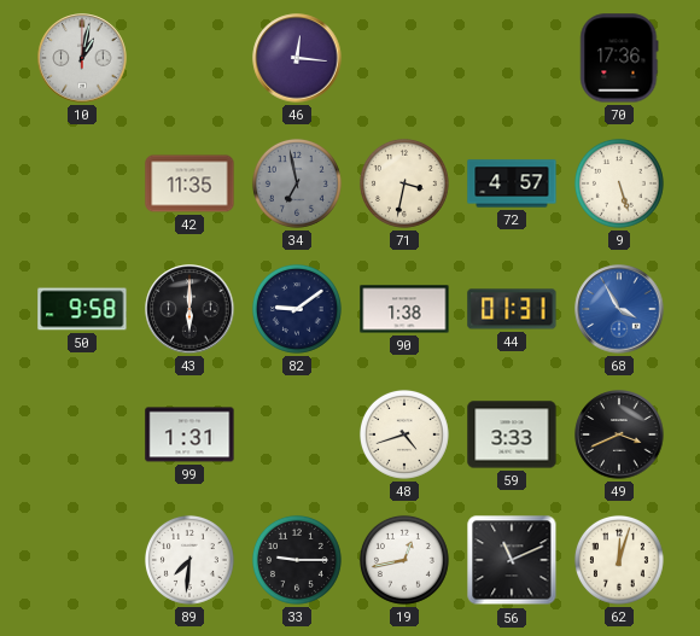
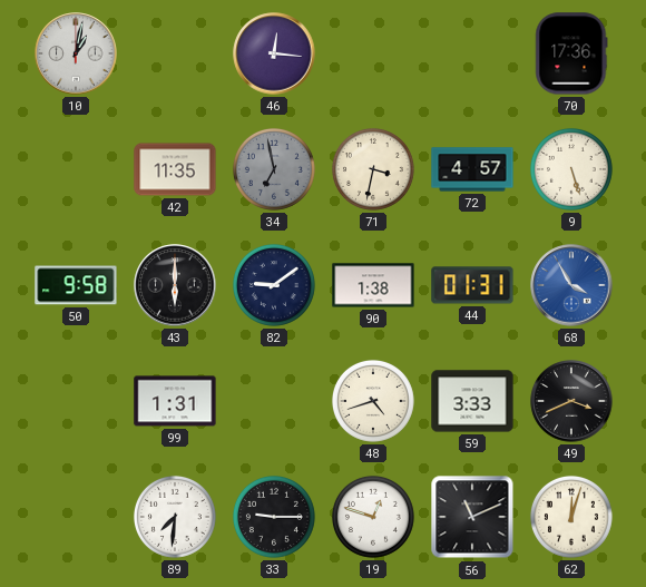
19: 12:43 -> 12:48 (373, 517)
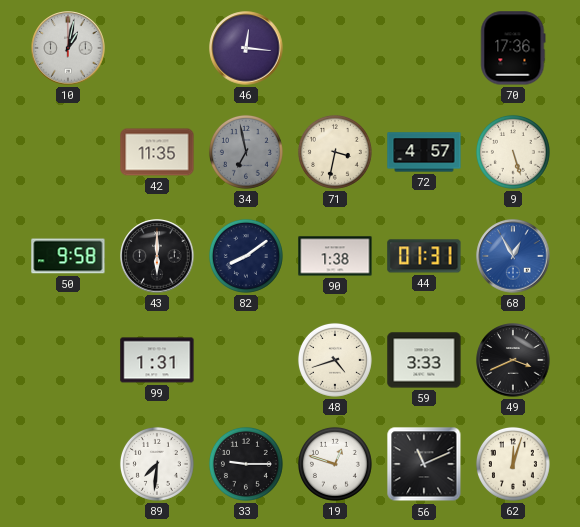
82: 9:09 -> 8:09 (246, 256)
68: 3:55 -> 12:55 (513, 256)
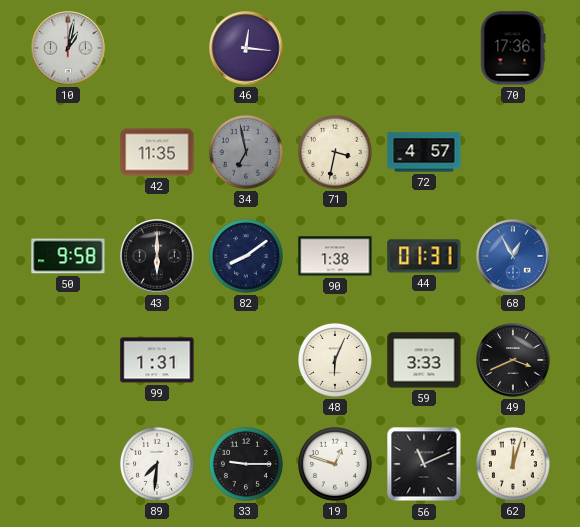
9: 5:27 -> none (513, 152)
48: 4:42 -> 6:04 (335, 360)
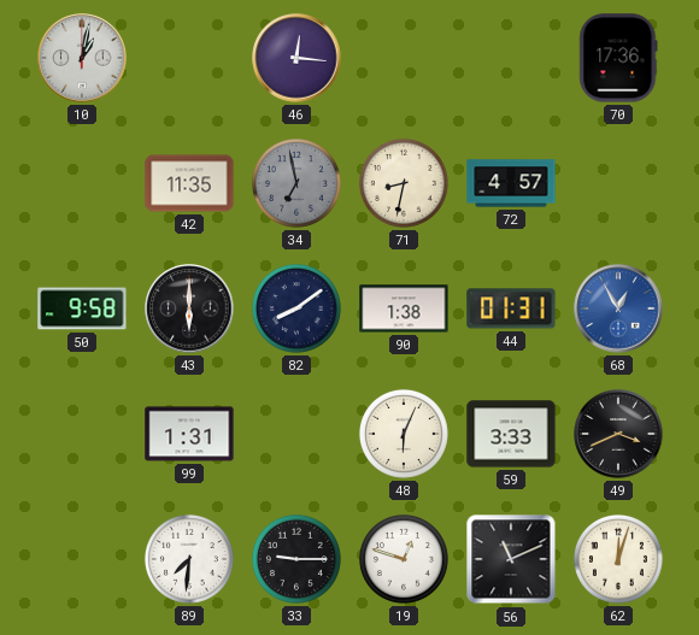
71: 3:32 -> 8:32 (404, 183)
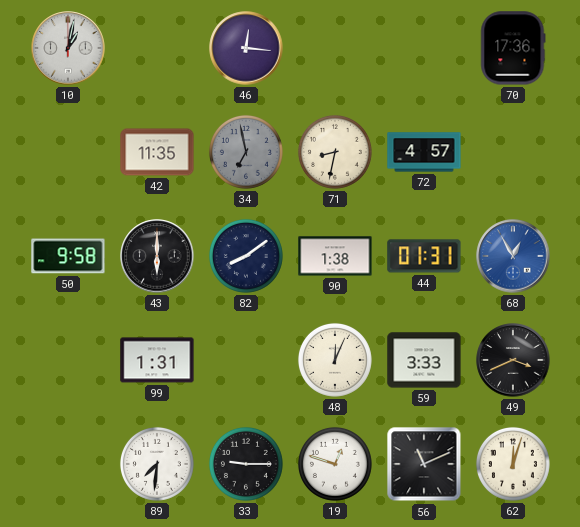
48: 6:04 -> 12:04 (335, 360)
